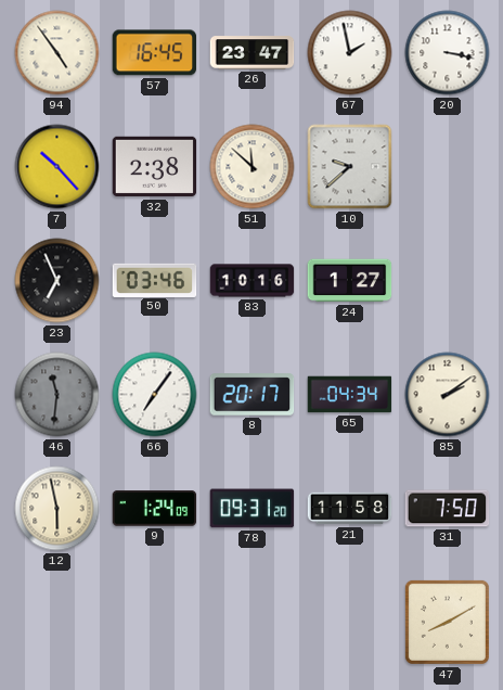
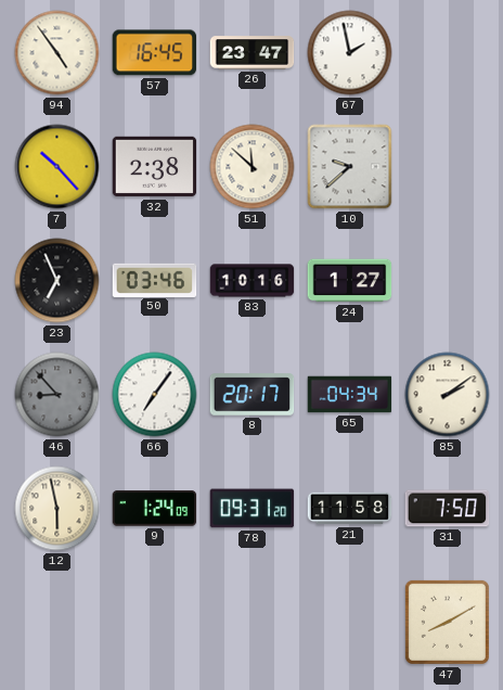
20: 3:17 -> none (448, 53)
46: 11:31 -> 8:53 (57, 395)
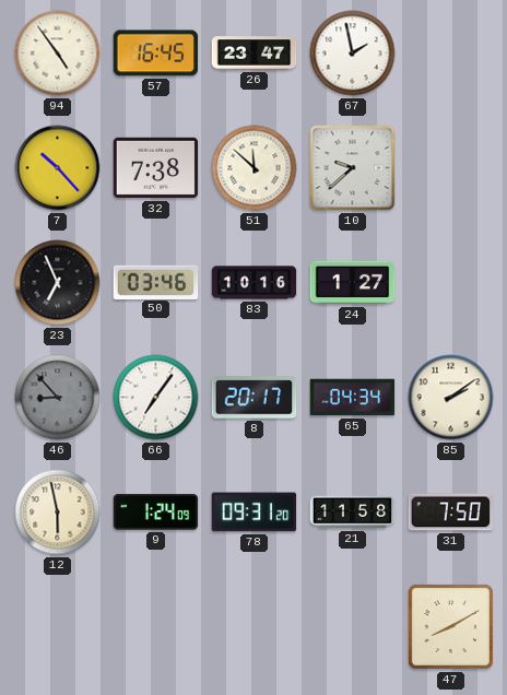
32: 2:38 -> 7:38 (156, 168)
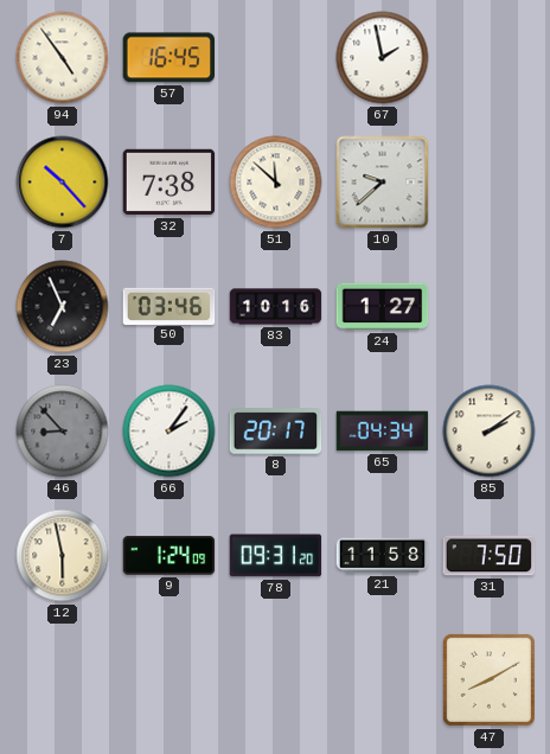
26: 23:47 -> none (255, 54)
66: 7:06 -> 2:06 (170, 432)
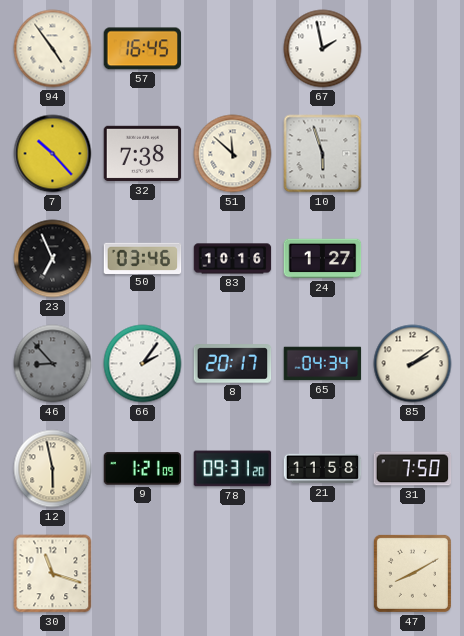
10: 9:38 -> 5:57 (323, 154)
9: 1:24 -> 1:21 (143, 469)
30: none -> 11:18 (53, 574)
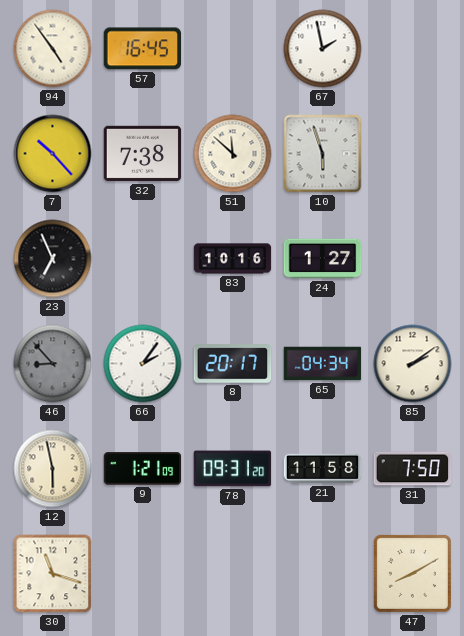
50: 03:46 -> none (143, 258)
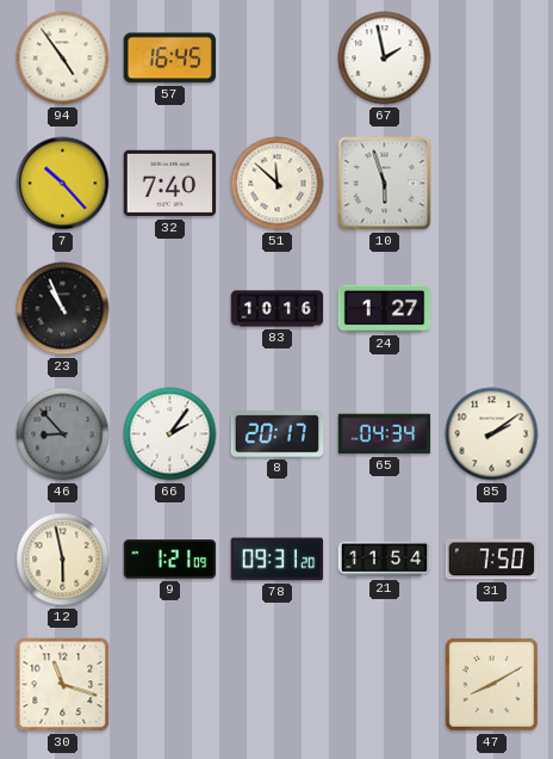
32: 7:38 -> 7:40 (170, 184)
23: 6:56 -> 10:56 (63, 309)
21: 11:58 -> 11:54 (385, 560)
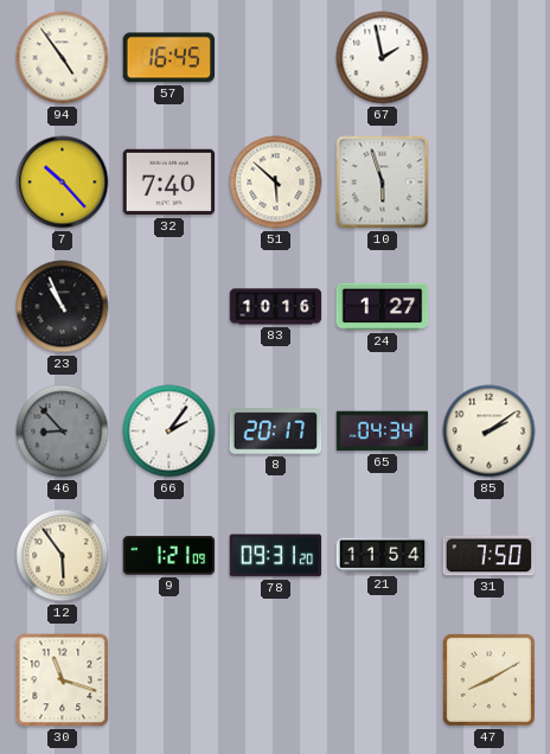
51: 11:52 -> 5:52 (276, 183)
12: 5:58 -> 5:54 (63, 556)
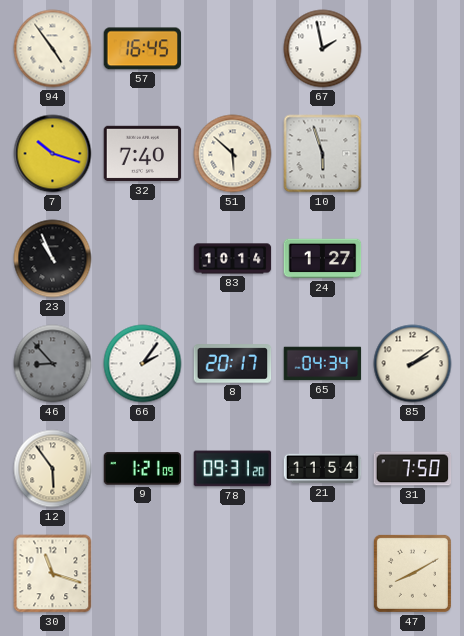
7: 10:23 -> 10:18 (53, 154)
83: 10:16 -> 10:14 (233, 259)
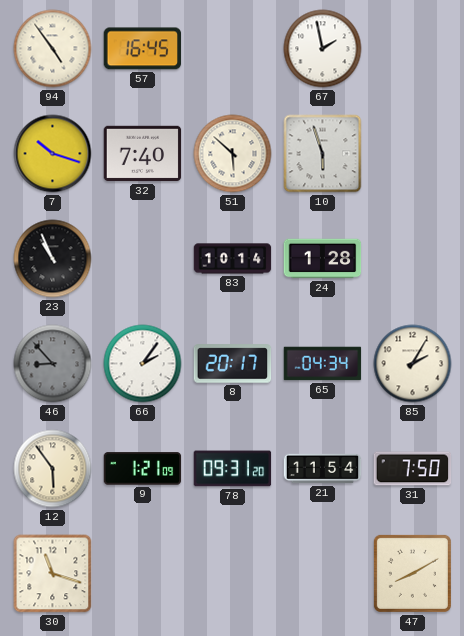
24: 1:27 -> 1:28 (323, 259)
85: 2:09 -> 2:05 (413, 364)
